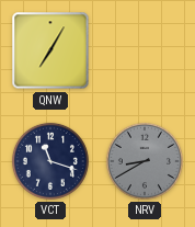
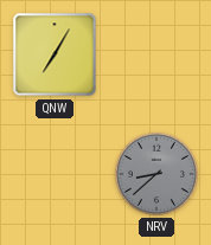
VCT: 11:18 -> none (50, 161)
NRV: 8:40 -> 8:38 (156, 174)
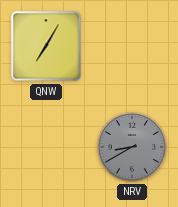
NRV: 8:38 -> 8:40 (132, 147)
